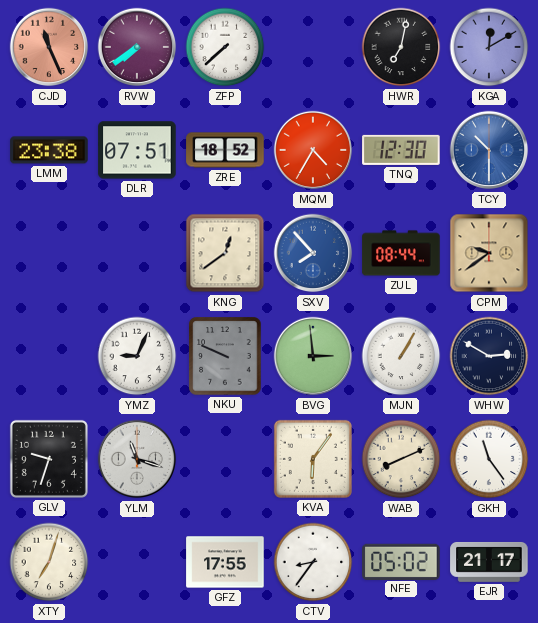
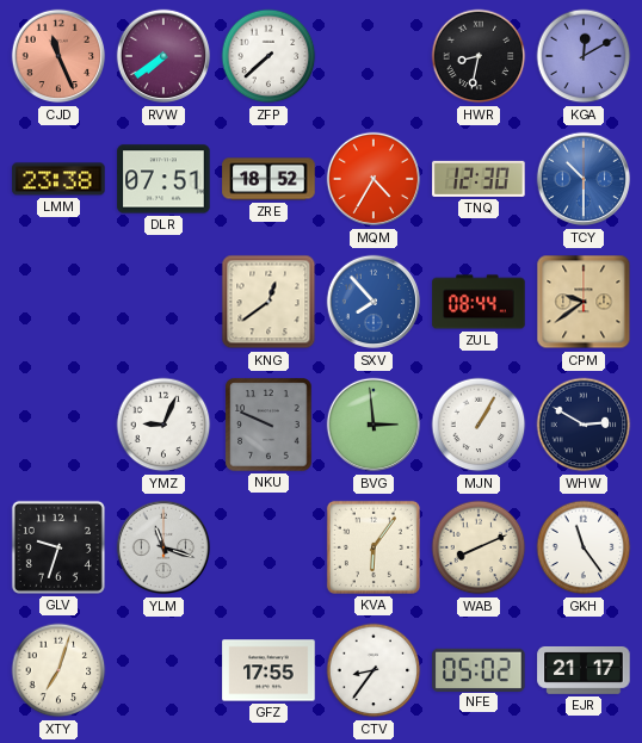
HWR: 7:02 -> 8:32 (479, 56)
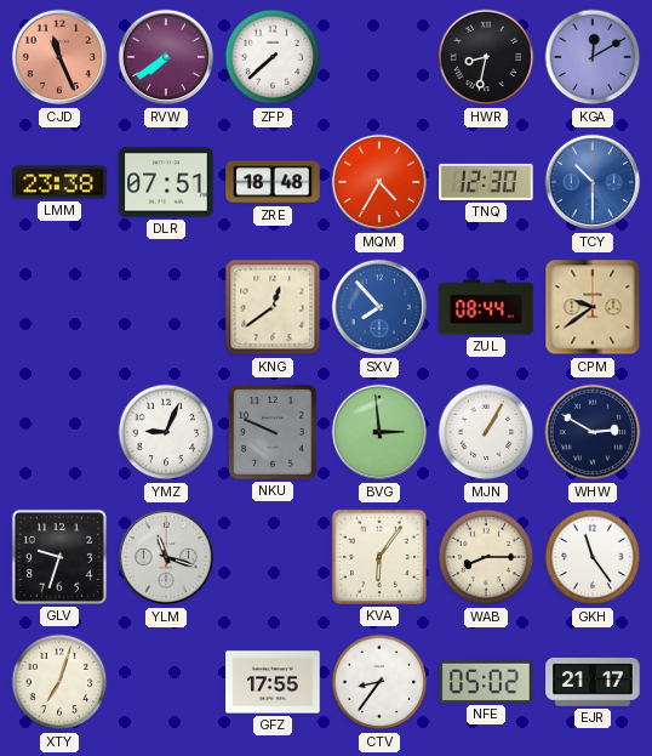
ZRE: 18:52 -> 18:48 (273, 182)
WAB: 8:11 -> 8:15 (486, 557)
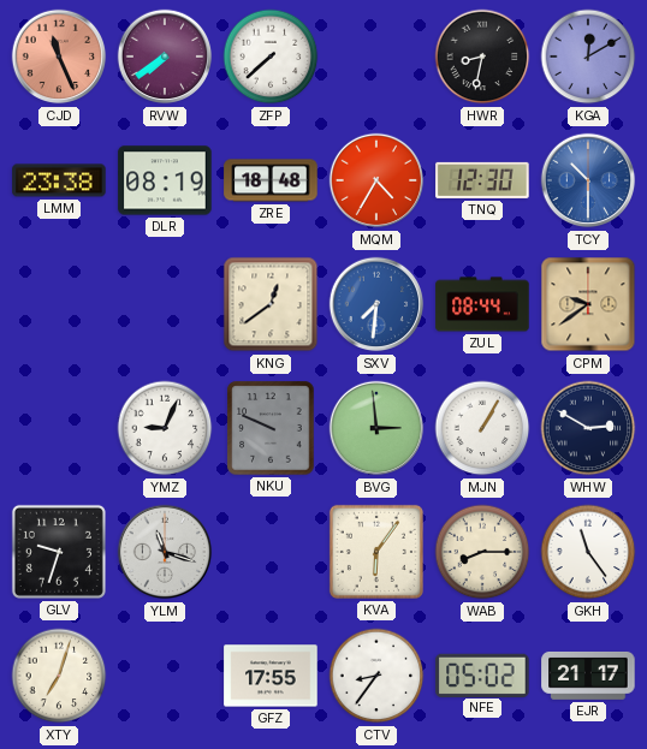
DLR: 07:51 -> 08:19 (165, 180)
SXV: 7:53 -> 7:31 (376, 304)
